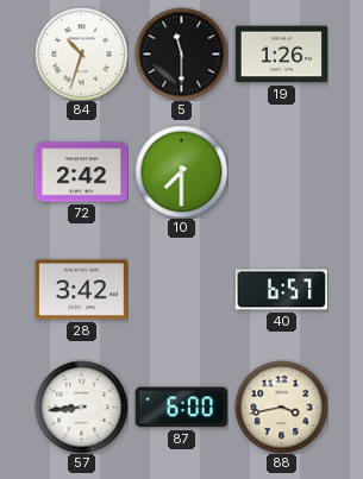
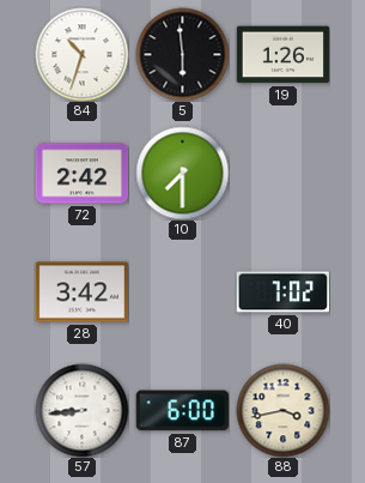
5: 11:30 -> 5:59 (182, 54)
40: 6:57 -> 7:02 (282, 292)
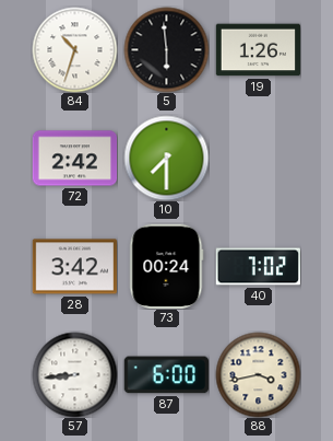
73: none -> 00:24 (167, 266)
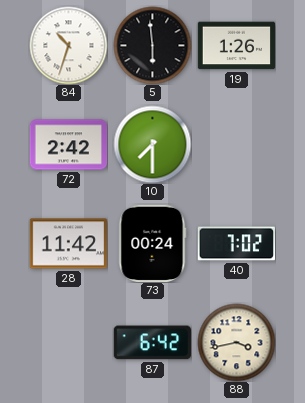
28: 3:42 -> 11:42 (68, 244)
57: 8:44 -> none (74, 374)
87: 6:00 -> 6:42 (152, 343)
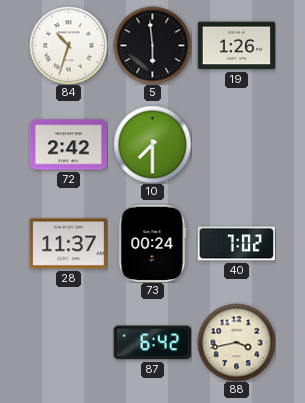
28: 11:42 -> 11:37 (68, 244)
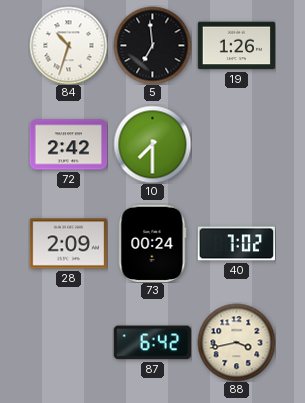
5: 5:59 -> 6:59 (152, 45)
28: 11:37 -> 2:09 (68, 244)
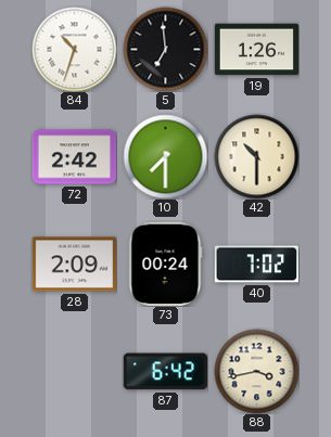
42: none -> 10:30 (256, 156)
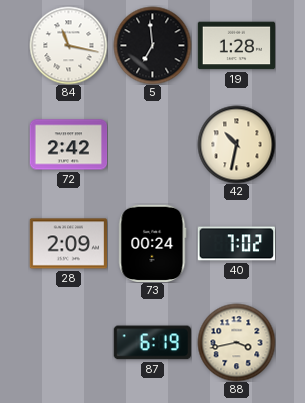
84: 10:33 -> 11:17 (68, 45)
19: 1:26 -> 1:28 (236, 46)
10: 7:30 -> none (165, 156)
42: 10:30 -> 10:32 (236, 144)
87: 6:42 -> 6:19 (152, 343)
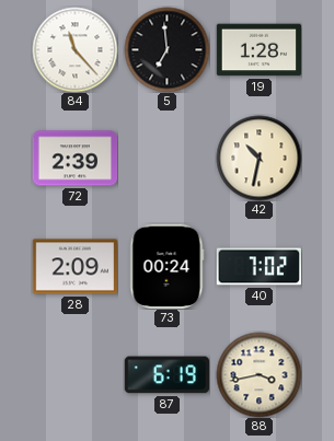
84: 11:17 -> 11:23 (74, 49)
72: 2:42 -> 2:39 (74, 159)
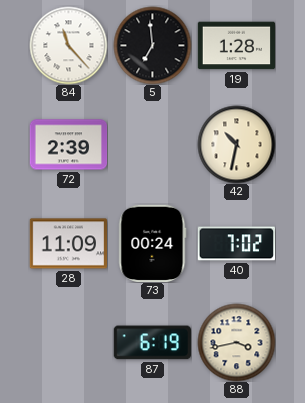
28: 2:09 -> 11:09 (68, 244)
